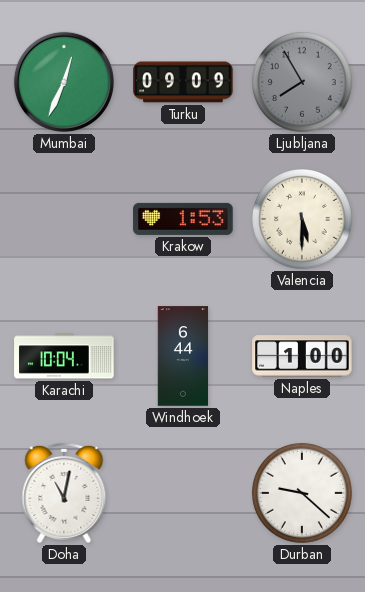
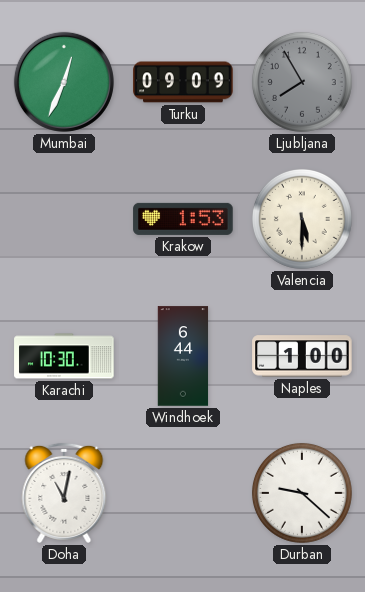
Karachi: 10:04 -> 10:30 (64, 356)
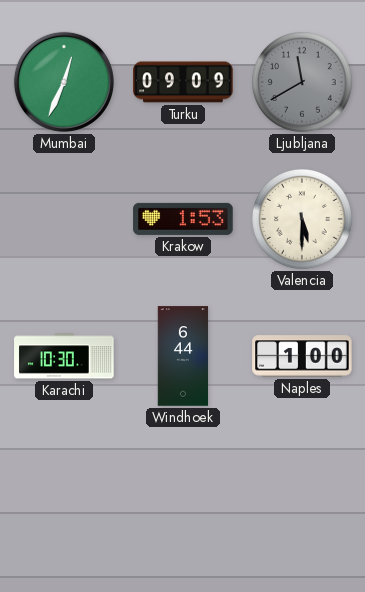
Ljubljana: 7:55 -> 11:40 (302, 82)
Doha: 11:02 -> none (64, 493)
Durban: 9:22 -> none (302, 493)
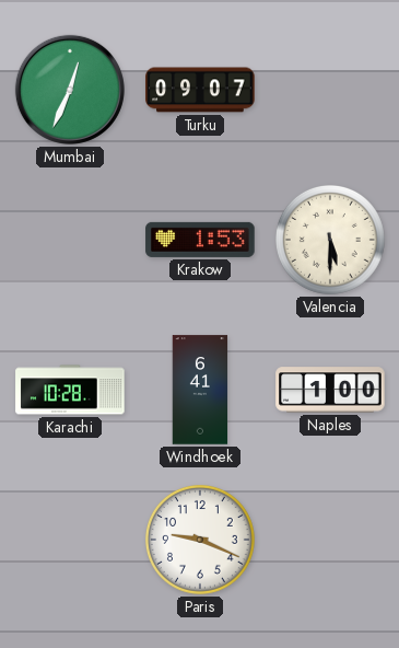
Turku: 09:09 -> 09:07 (200, 90)
Ljubljana: 11:40 -> none (302, 82)
Karachi: 10:30 -> 10:28 (70, 390)
Windhoek: 6:44 -> 6:41 (200, 390)
Paris: none -> 9:19 (200, 540)
